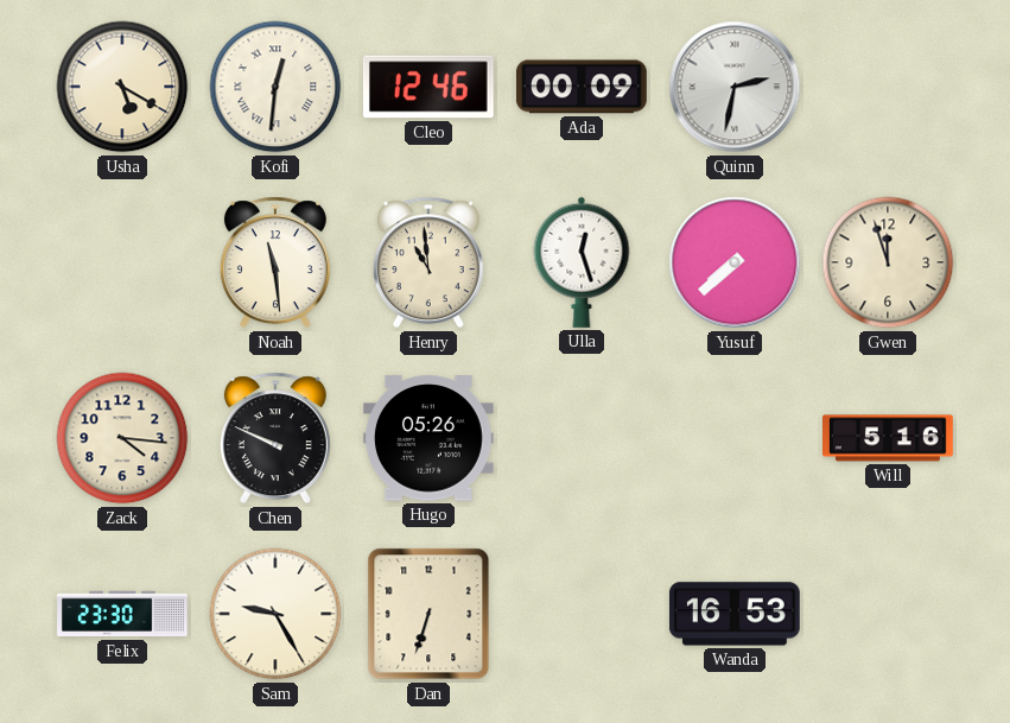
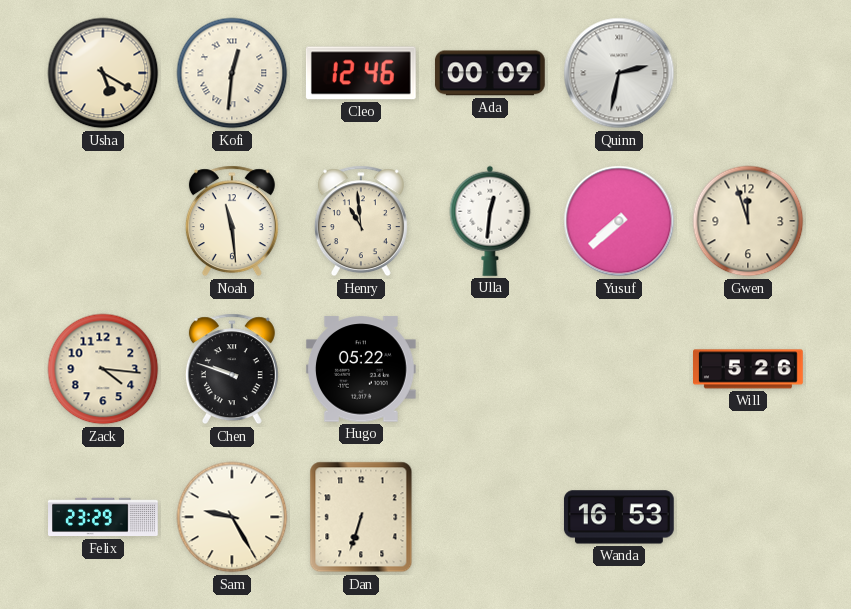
Ulla: 12:27 -> 12:31 (490, 221)
Chen: 9:49 -> 9:48 (232, 369)
Hugo: 05:26 -> 05:22 (361, 369)
Will: 5:16 -> 5:26 (749, 369)
Felix: 23:30 -> 23:29 (104, 517)
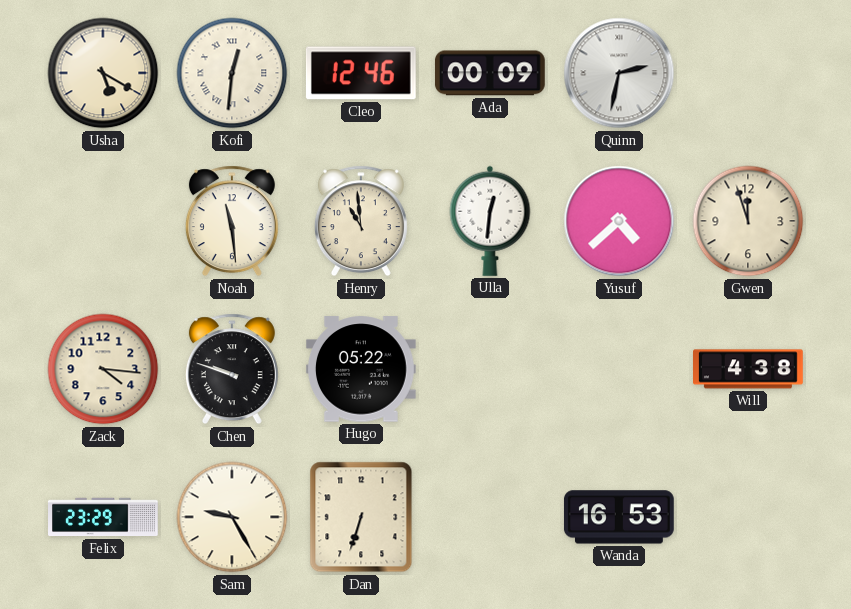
Yusuf: 7:38 -> 4:38 (619, 221)
Will: 5:26 -> 4:38 (749, 369)
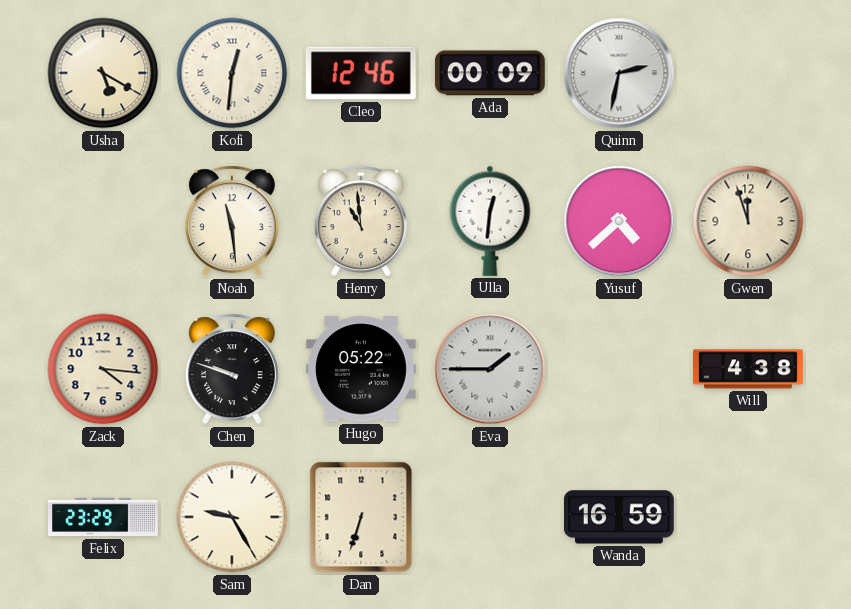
Eva: none -> 1:45 (490, 369)
Wanda: 16:53 -> 16:59 (619, 517)
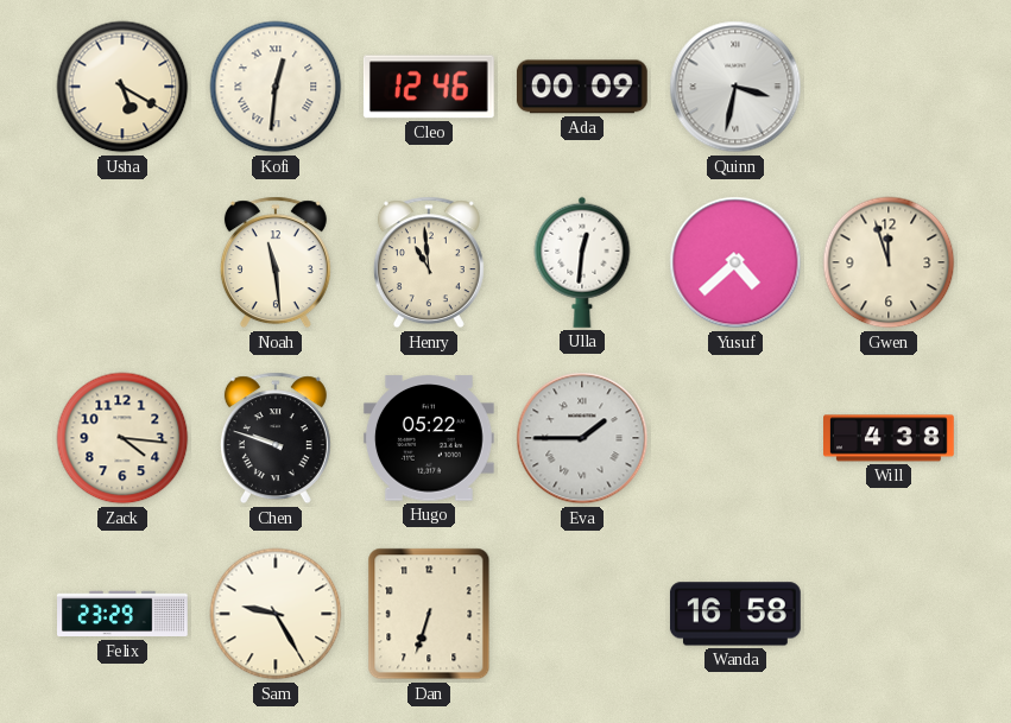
Quinn: 2:32 -> 3:32 (735, 87)
Wanda: 16:59 -> 16:58 (735, 614)
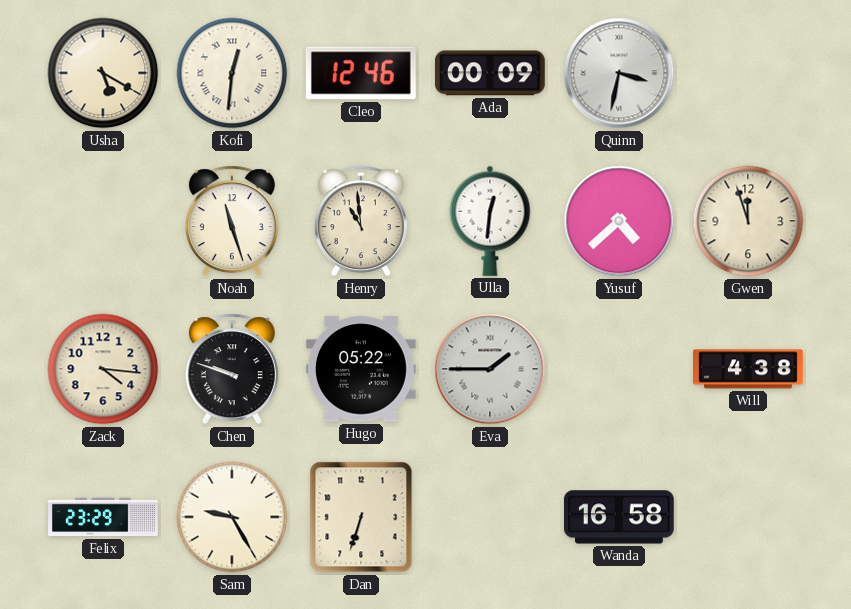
Noah: 11:29 -> 11:27 (232, 221)
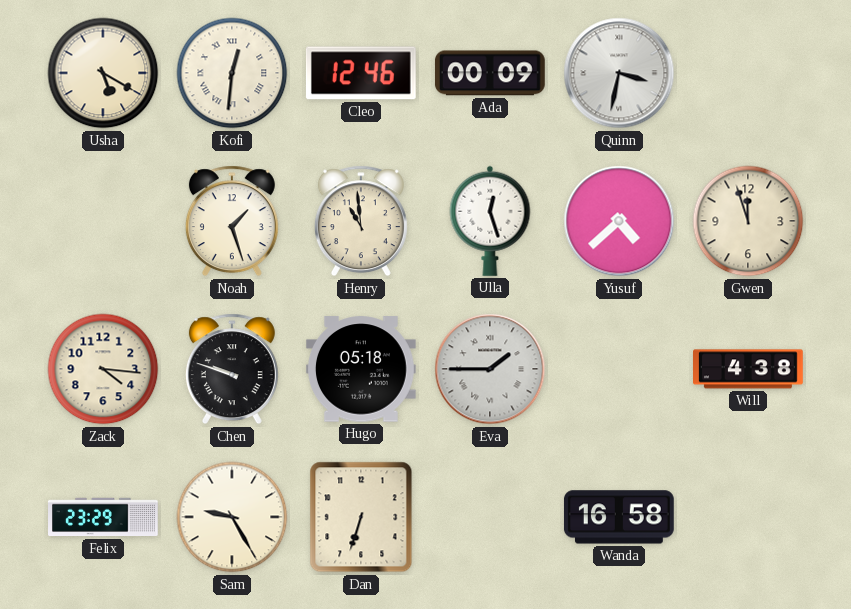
Noah: 11:27 -> 1:27 (232, 221)
Ulla: 12:31 -> 12:27 (490, 221)
Hugo: 05:22 -> 05:18 (361, 369)
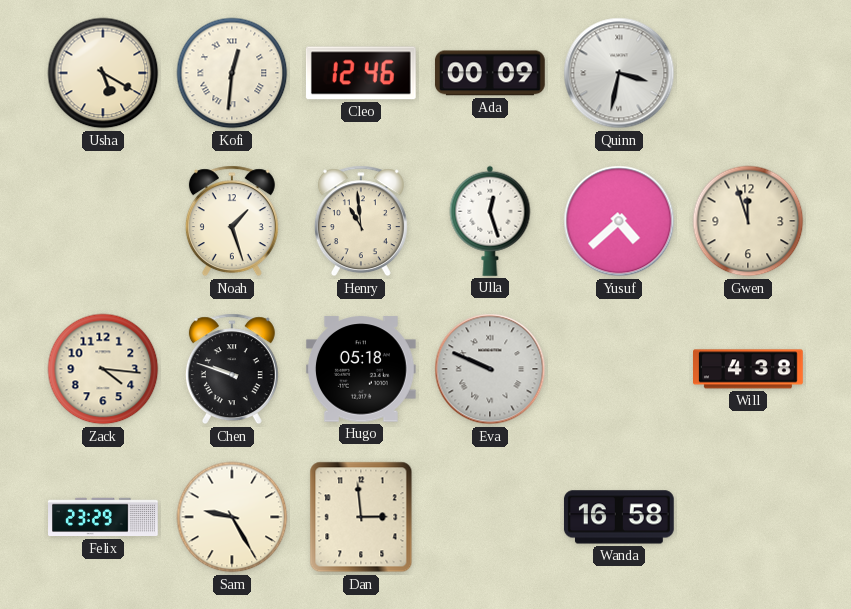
Eva: 1:45 -> 9:49 (490, 369)
Dan: 6:33 -> 2:59 (361, 517)
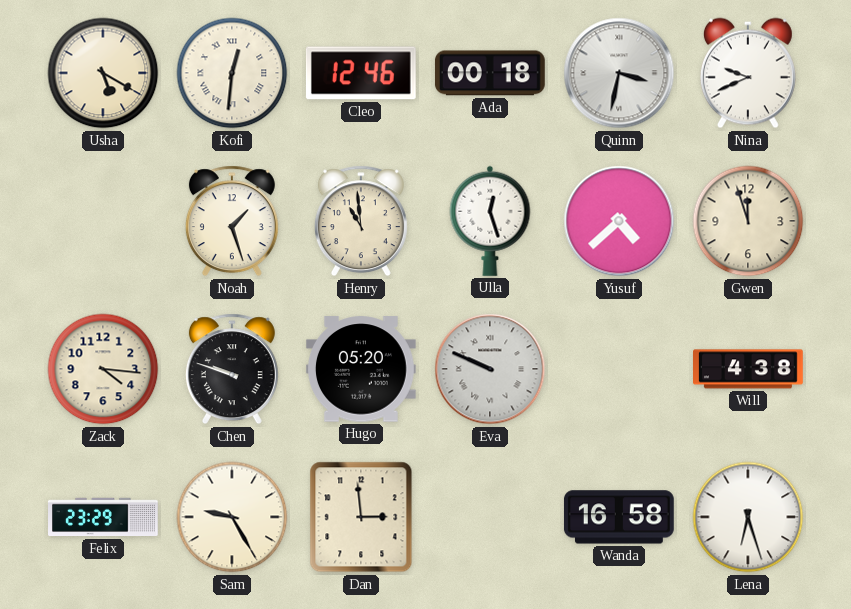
Ada: 00:09 -> 00:18 (490, 73)
Nina: none -> 9:41 (748, 73)
Hugo: 05:18 -> 05:20 (361, 369)
Lena: none -> 6:27 (748, 517)
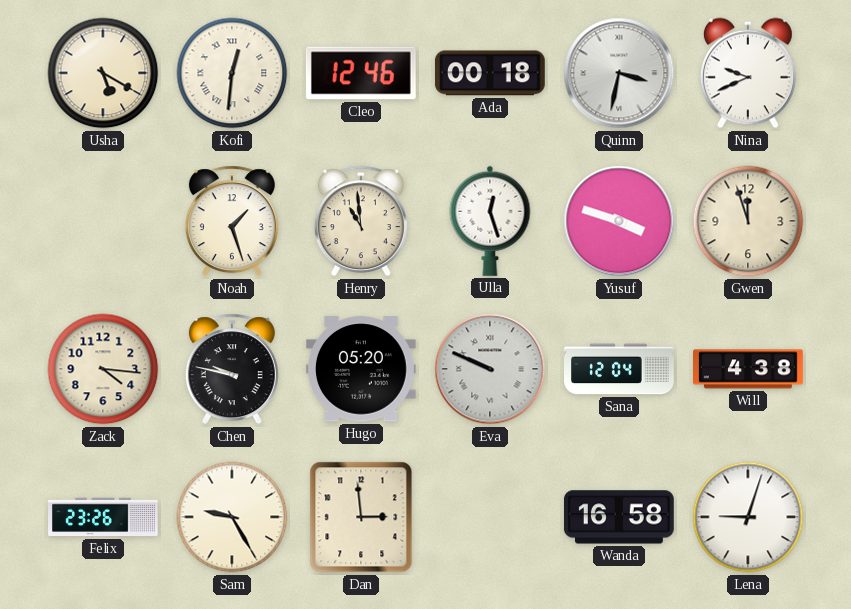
Yusuf: 4:38 -> 3:48 (619, 221)
Chen: 9:48 -> 9:47 (232, 369)
Sana: none -> 12:04 (620, 369)
Felix: 23:29 -> 23:26 (104, 517)
Lena: 6:27 -> 9:03 (748, 517)
